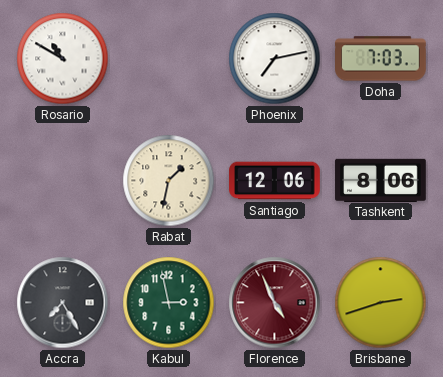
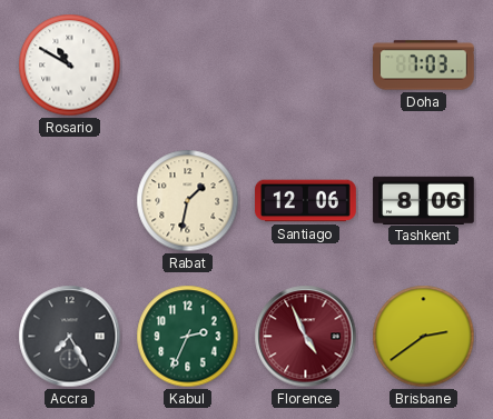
Phoenix: 7:13 -> none (275, 59)
Kabul: 2:58 -> 2:34 (188, 337)
Brisbane: 2:42 -> 2:39 (424, 337)
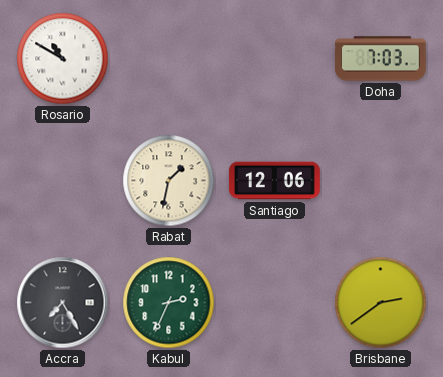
Tashkent: 8:06 -> none (424, 200)
Florence: 4:56 -> none (306, 337)
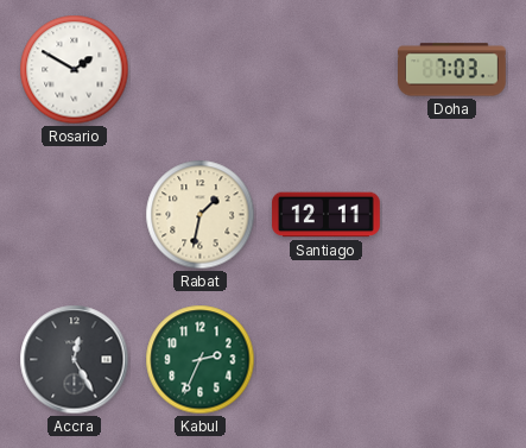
Rosario: 10:50 -> 1:50 (75, 70)
Santiago: 12:06 -> 12:11 (327, 215)
Accra: 7:25 -> 12:25 (75, 360)
Brisbane: 2:39 -> none (381, 303)
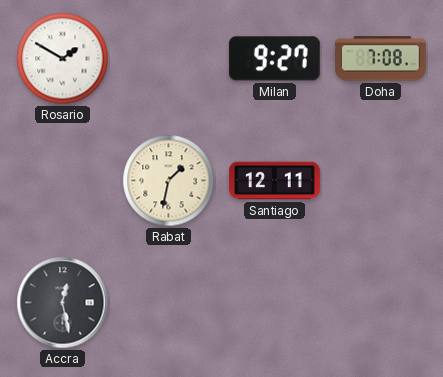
Milan: none -> 9:27 (274, 59)
Doha: 7:03 -> 7:08 (381, 59)
Accra: 12:25 -> 12:28 (63, 303)
Kabul: 2:34 -> none (201, 360)
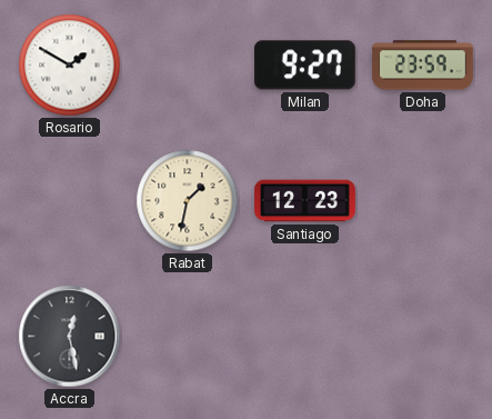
Doha: 7:08 -> 23:59 (423, 66)
Santiago: 12:11 -> 12:23 (305, 201)
